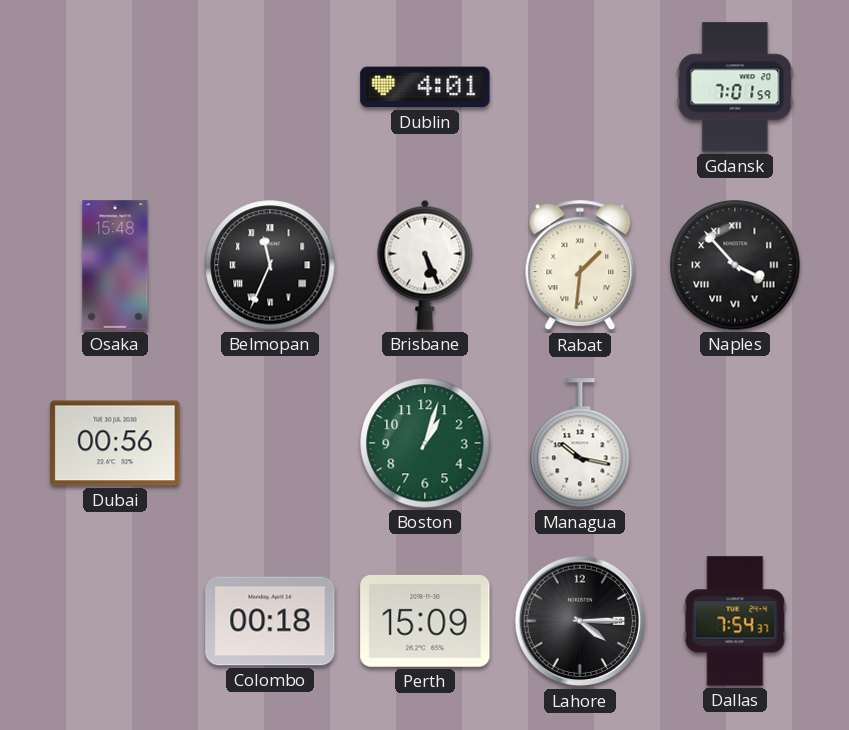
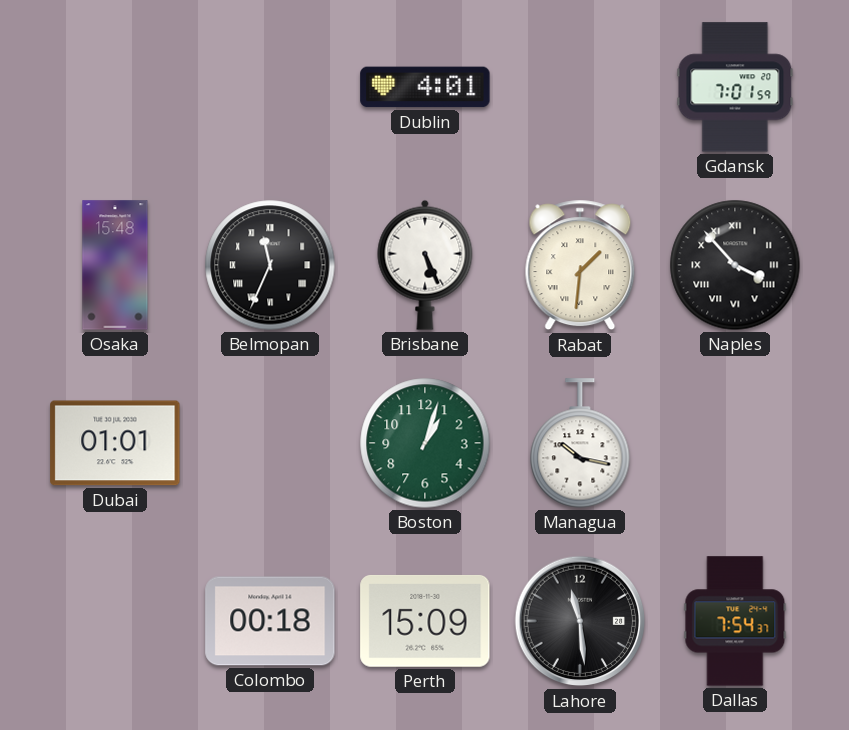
Dubai: 00:56 -> 01:01 (115, 443)
Lahore: 4:15 -> 11:29 (580, 621)
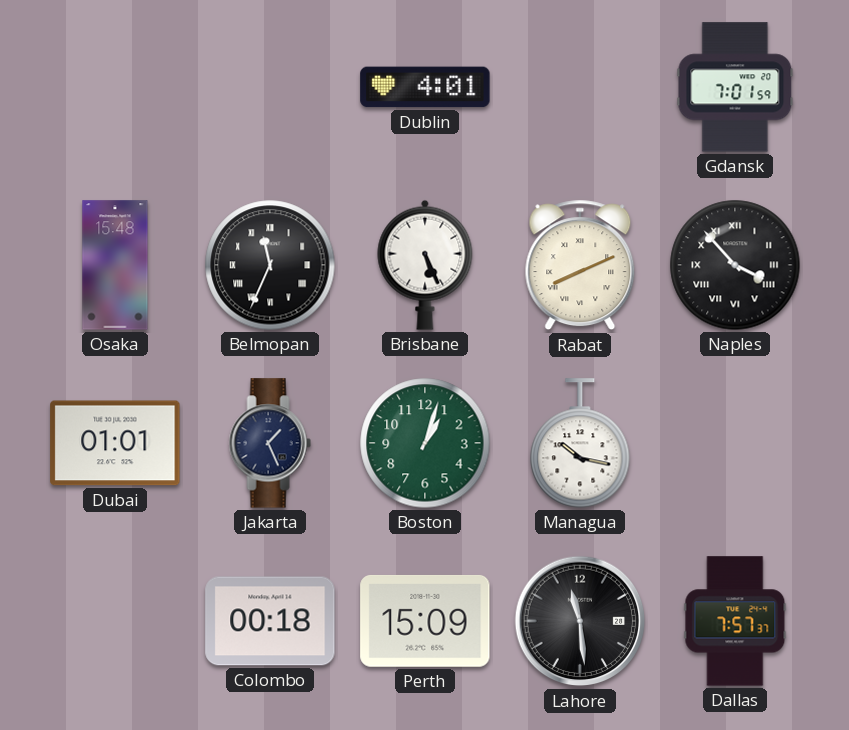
Rabat: 1:31 -> 8:11 (580, 265)
Jakarta: none -> 1:26 (270, 443)
Dallas: 7:54 -> 7:57 (735, 621)
